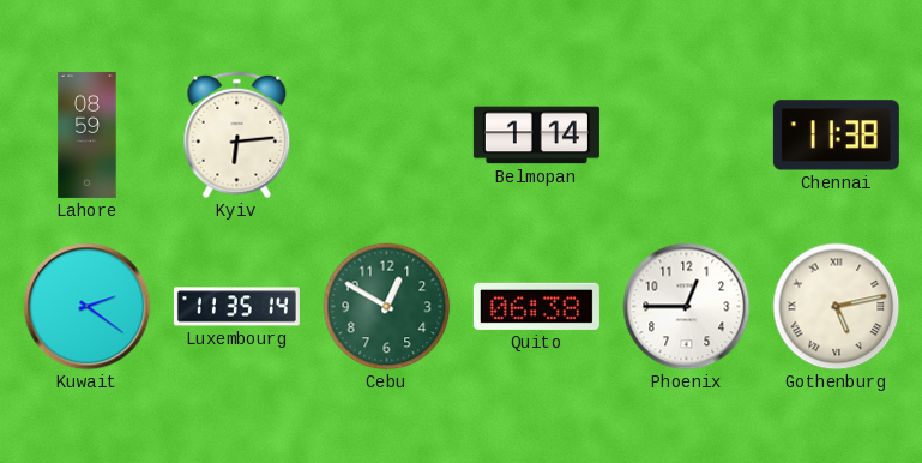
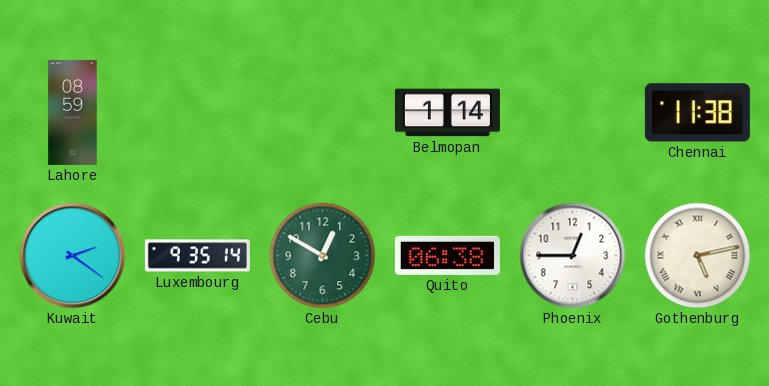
Kyiv: 6:14 -> none (237, 136)
Luxembourg: 11:35 -> 9:35 (197, 256)
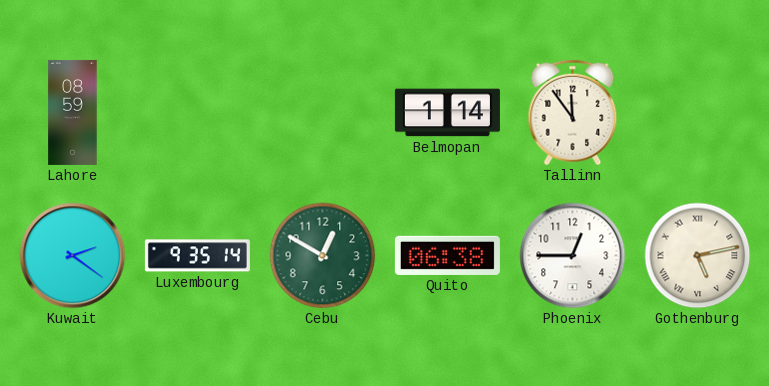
Tallinn: none -> 11:54 (573, 113)
Chennai: 11:38 -> none (697, 113)
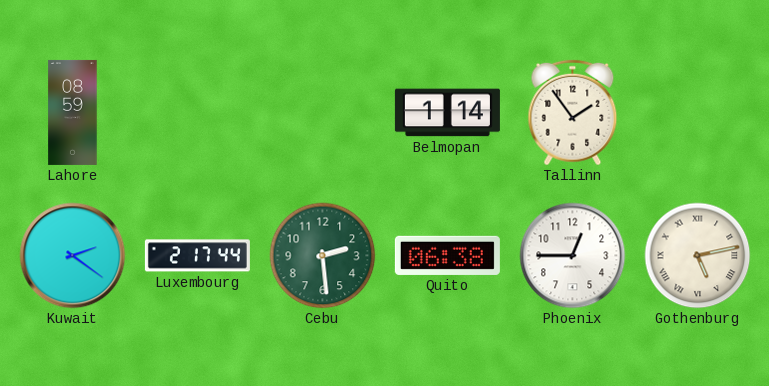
Tallinn: 11:54 -> 1:54 (573, 113)
Luxembourg: 9:35 -> 2:17 (197, 256)
Cebu: 12:50 -> 2:29 (323, 256)
